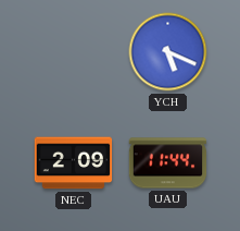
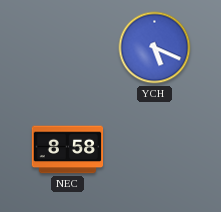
NEC: 2:09 -> 8:58 (68, 150)
UAU: 11:44 -> none (168, 163)
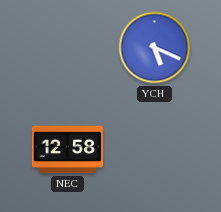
NEC: 8:58 -> 12:58 (68, 150)
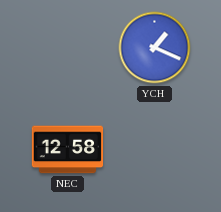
YCH: 5:19 -> 1:19 (155, 48)
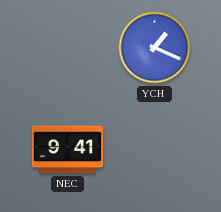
NEC: 12:58 -> 9:41 (68, 150)
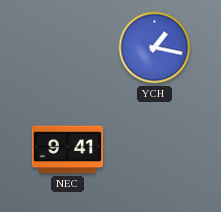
YCH: 1:19 -> 1:17 (155, 48)
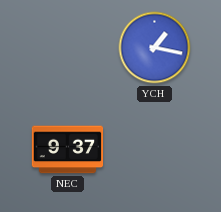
NEC: 9:41 -> 9:37 (68, 150)
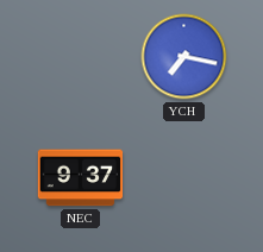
YCH: 1:17 -> 7:17 (184, 57)
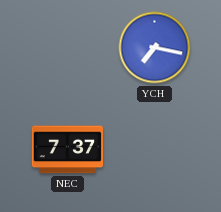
NEC: 9:37 -> 7:37 (68, 150)
